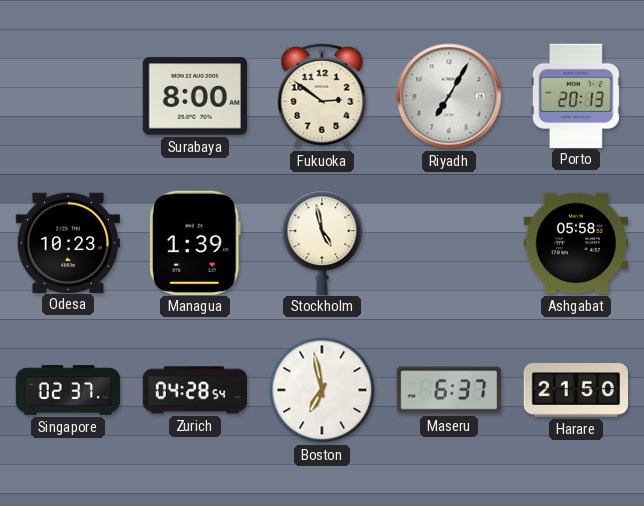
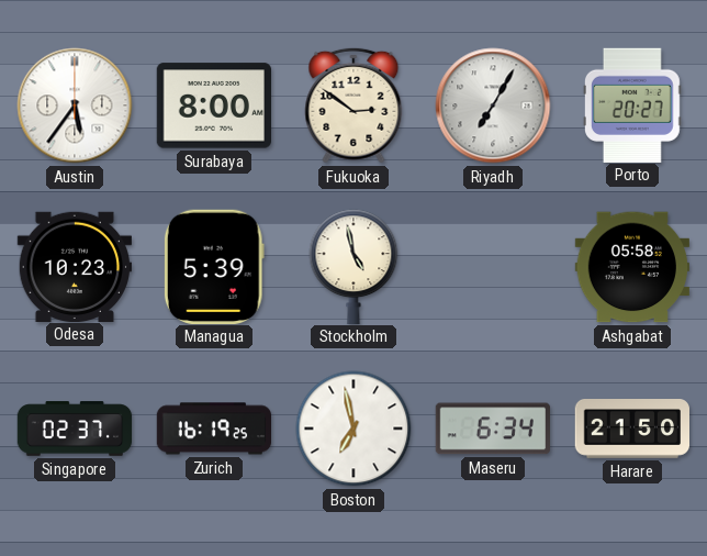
Austin: none -> 5:36 (75, 105)
Porto: 20:13 -> 20:27 (632, 104)
Managua: 1:39 -> 5:39 (214, 266)
Zurich: 04:28 -> 16:19 (214, 429)
Maseru: 6:37 -> 6:34 (492, 429)
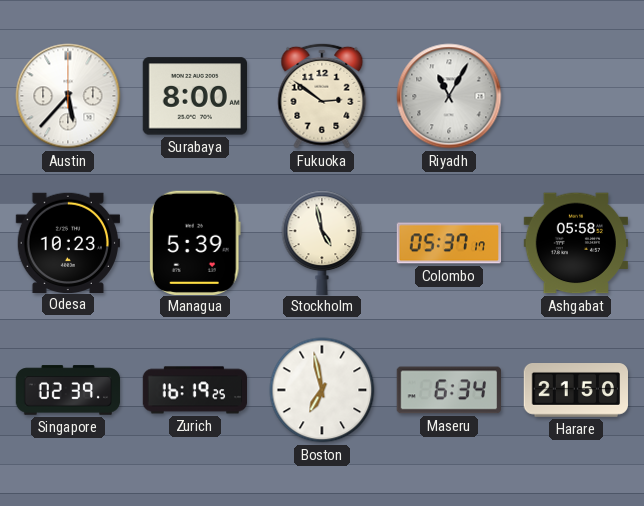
Austin: 5:36 -> 5:37 (68, 96)
Riyadh: 7:05 -> 11:05 (449, 96)
Porto: 20:27 -> none (632, 104)
Colombo: none -> 05:37 (449, 243)
Singapore: 02:37 -> 02:39 (68, 390)
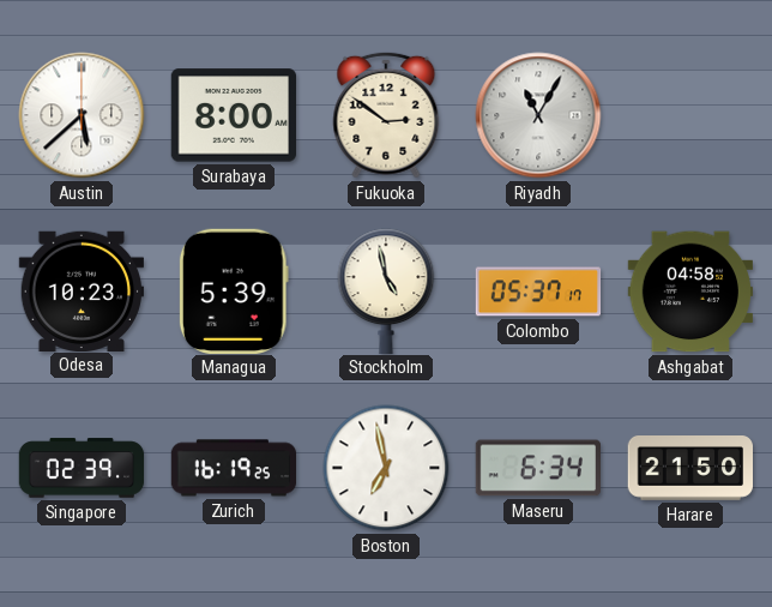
Austin: 5:37 -> 5:38 (82, 115)
Ashgabat: 05:58 -> 04:58 (689, 292)
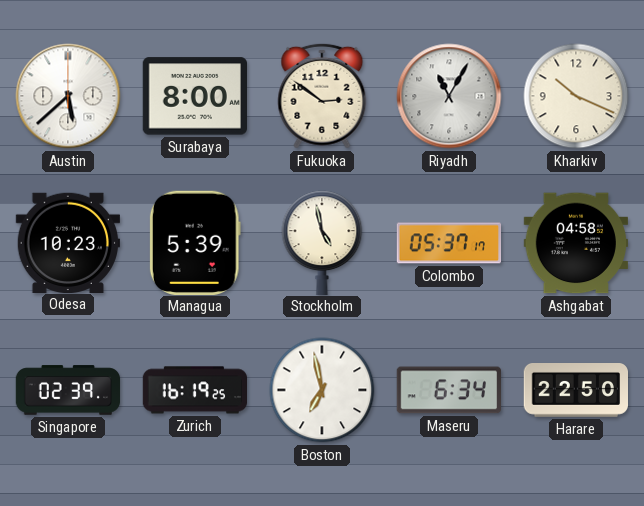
Kharkiv: none -> 10:19 (576, 96)
Harare: 21:50 -> 22:50 (575, 391)
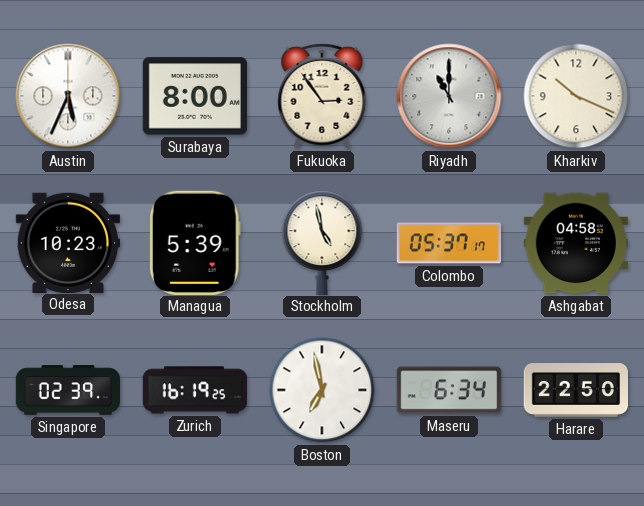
Austin: 5:38 -> 5:34 (68, 96)
Fukuoka: 2:51 -> 2:54 (322, 96)
Riyadh: 11:05 -> 11:00 (449, 96)
